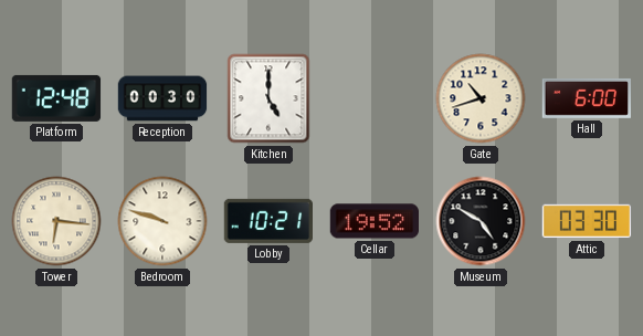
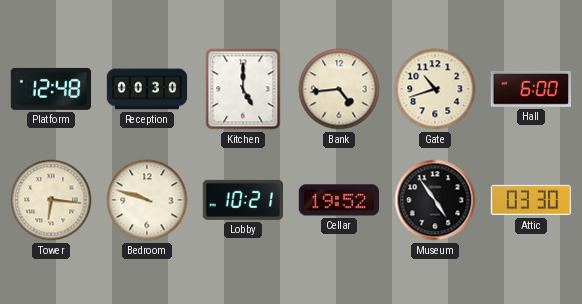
Bank: none -> 4:44 (339, 89)
Museum: 4:50 -> 4:54 (435, 200)
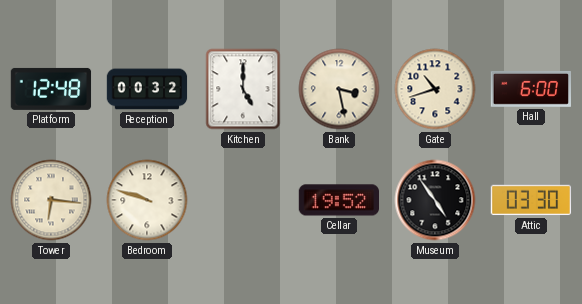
Reception: 00:30 -> 00:32 (147, 89)
Bank: 4:44 -> 3:28 (339, 89)
Lobby: 10:21 -> none (242, 200)
